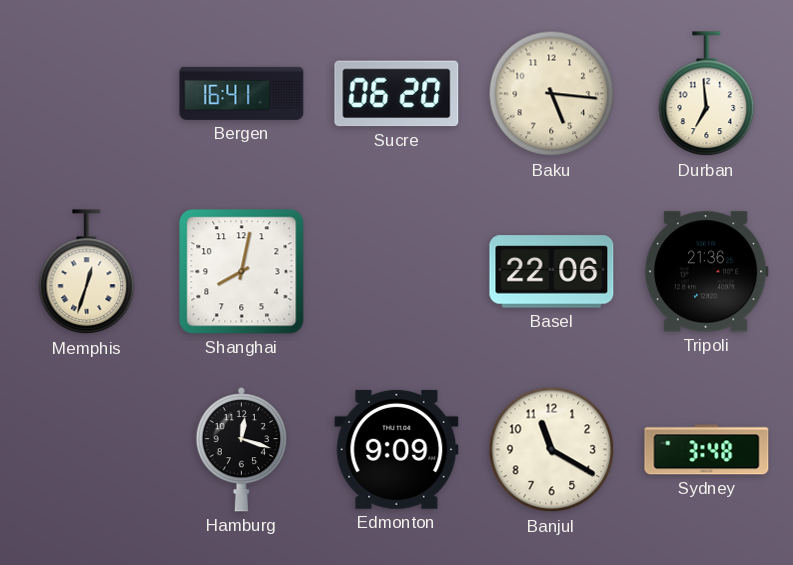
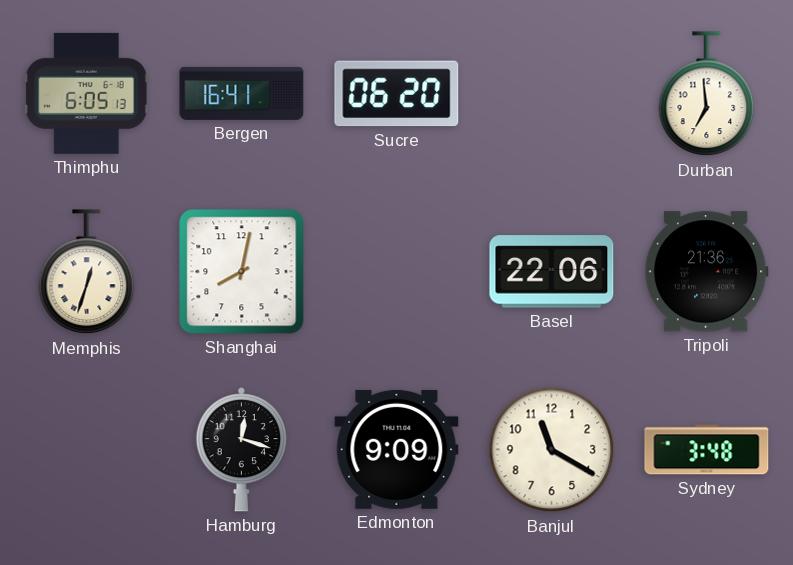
Thimphu: none -> 6:05 (86, 93)
Baku: 5:16 -> none (552, 94)
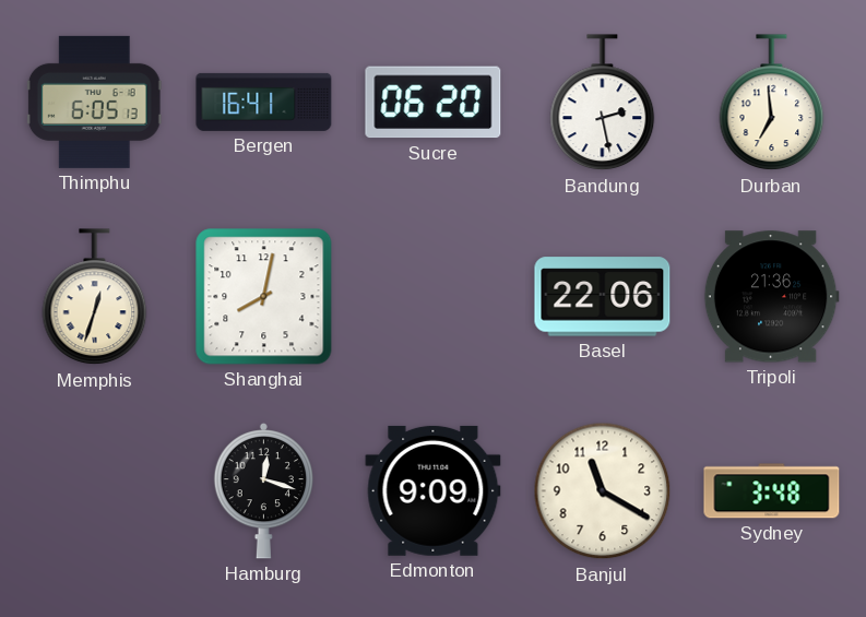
Bandung: none -> 2:28 (603, 103)
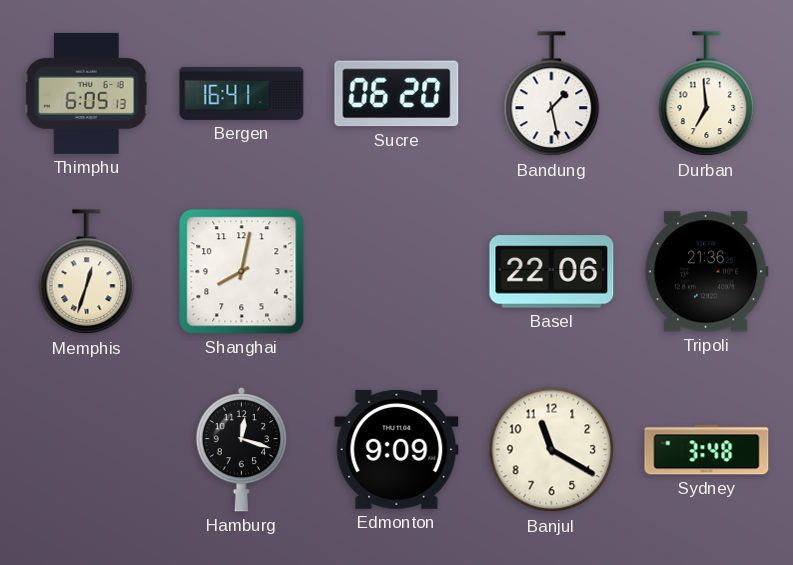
Bandung: 2:28 -> 1:28 (552, 94)
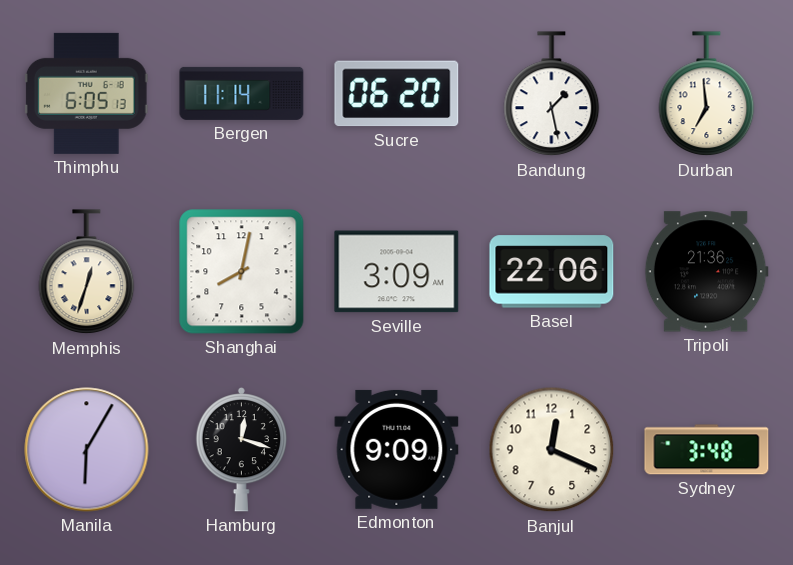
Bergen: 16:41 -> 11:14 (242, 93)
Seville: none -> 3:09 (397, 272)
Manila: none -> 6:05 (87, 450)
Banjul: 11:20 -> 12:19 (552, 450)
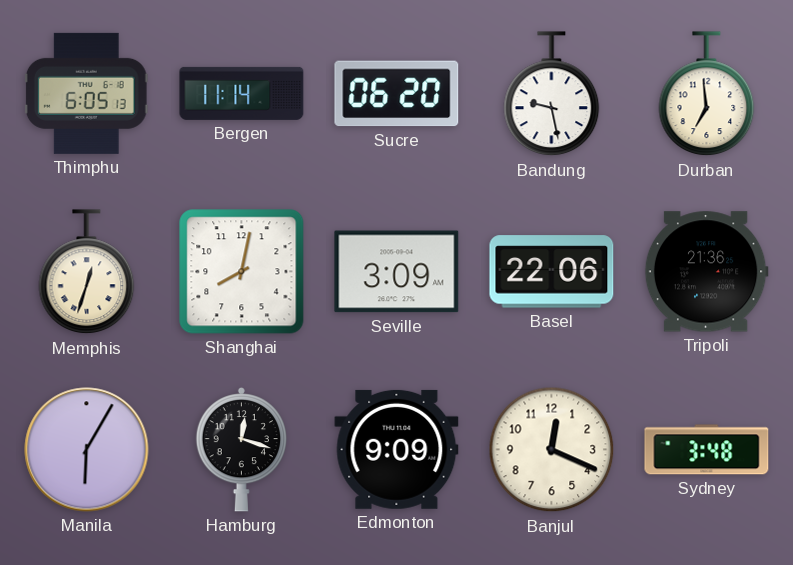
Bandung: 1:28 -> 9:28 (552, 94)
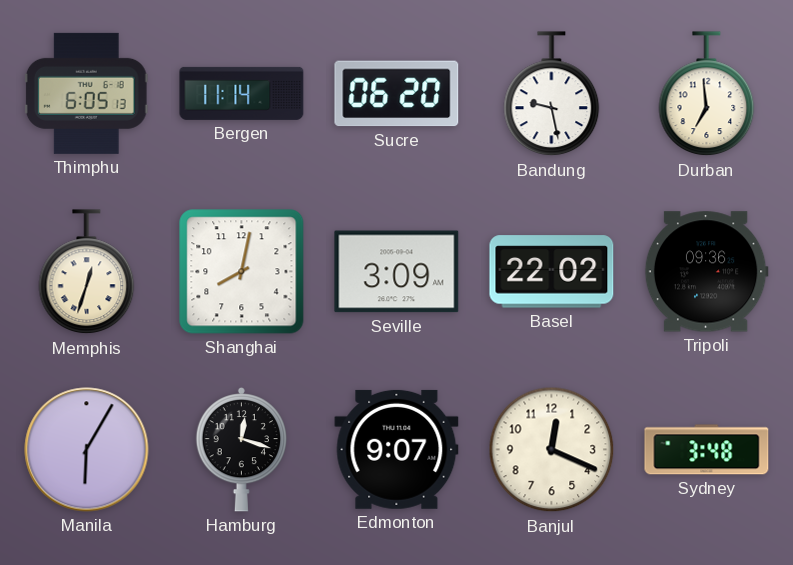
Basel: 22:06 -> 22:02 (552, 272)
Tripoli: 21:36 -> 09:36 (706, 272)
Edmonton: 9:09 -> 9:07 (397, 449)
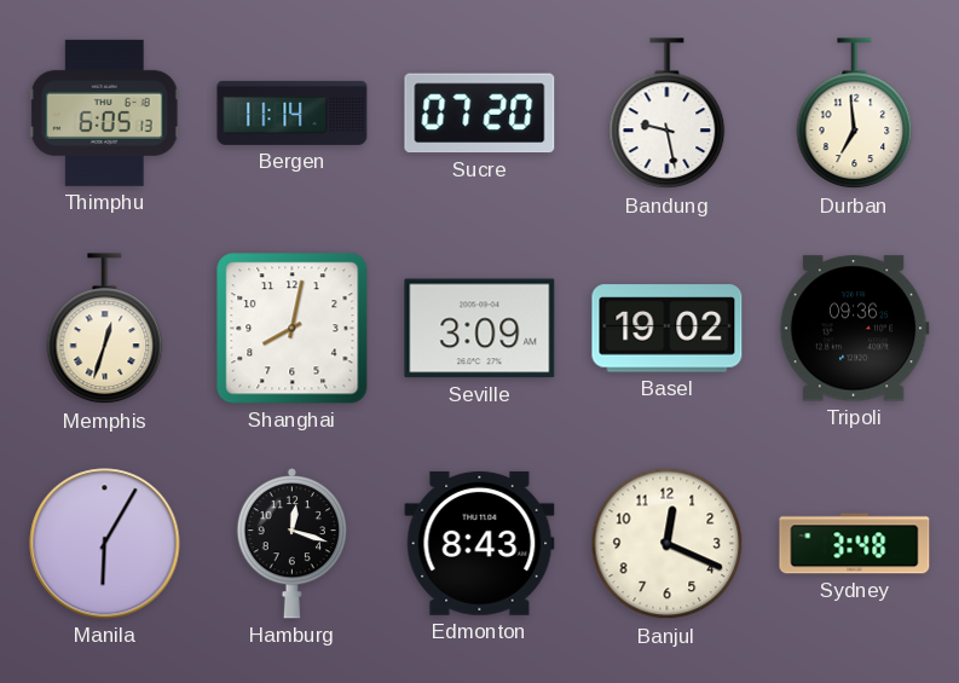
Sucre: 06:20 -> 07:20 (480, 114)
Basel: 22:02 -> 19:02 (668, 329)
Edmonton: 9:07 -> 8:43 (480, 543)
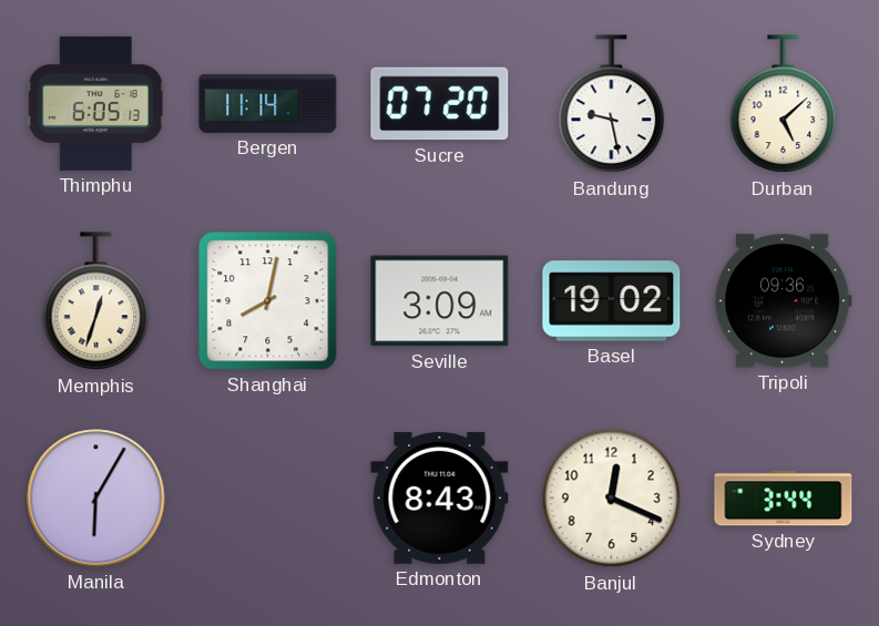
Durban: 6:59 -> 5:08 (784, 104)
Hamburg: 12:18 -> none (291, 543)
Sydney: 3:48 -> 3:44 (784, 499)
